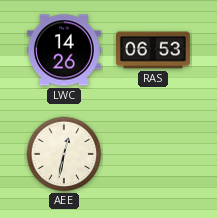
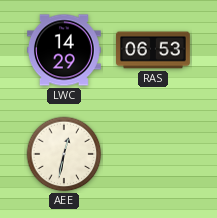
LWC: 14:26 -> 14:29 (65, 50)
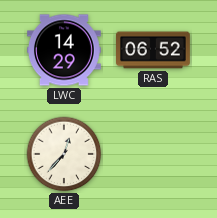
RAS: 06:53 -> 06:52 (154, 50)
AEE: 12:32 -> 12:37 (64, 154)
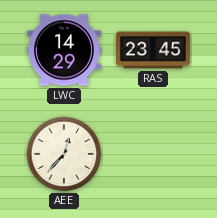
RAS: 06:52 -> 23:45 (154, 50)
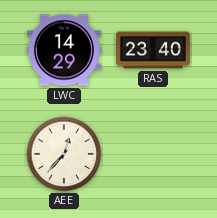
RAS: 23:45 -> 23:40 (154, 50)
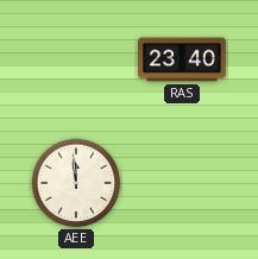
LWC: 14:29 -> none (65, 50)
AEE: 12:37 -> 11:59 (76, 183)
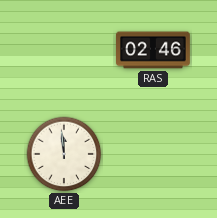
RAS: 23:40 -> 02:46 (154, 50)
